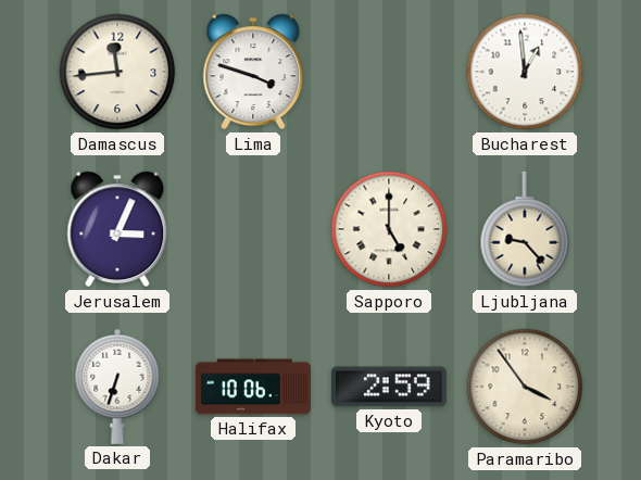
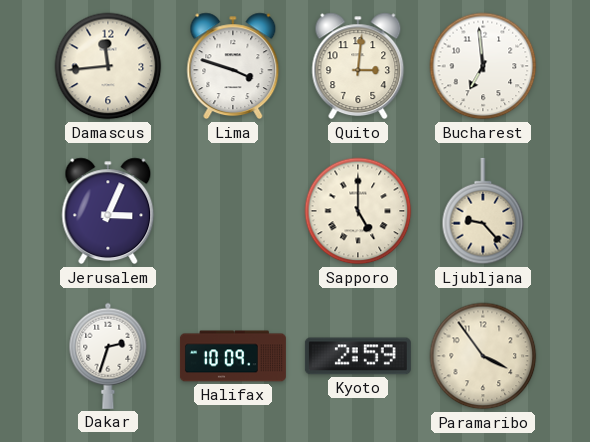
Quito: none -> 3:01 (358, 66)
Bucharest: 12:59 -> 6:59 (483, 66)
Dakar: 6:33 -> 2:33 (108, 356)
Halifax: 10:06 -> 10:09 (233, 356)
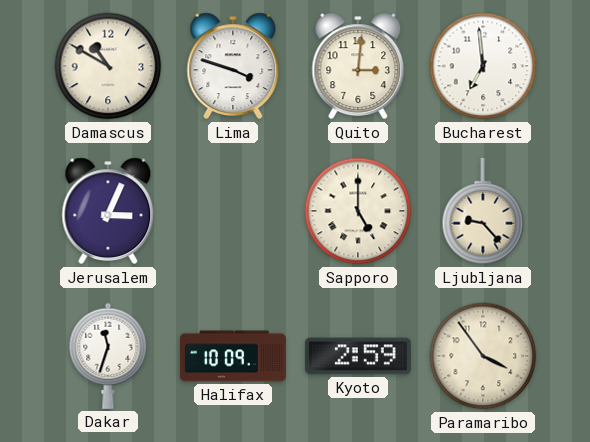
Damascus: 11:44 -> 10:50 (108, 66)
Dakar: 2:33 -> 11:33 (108, 356)
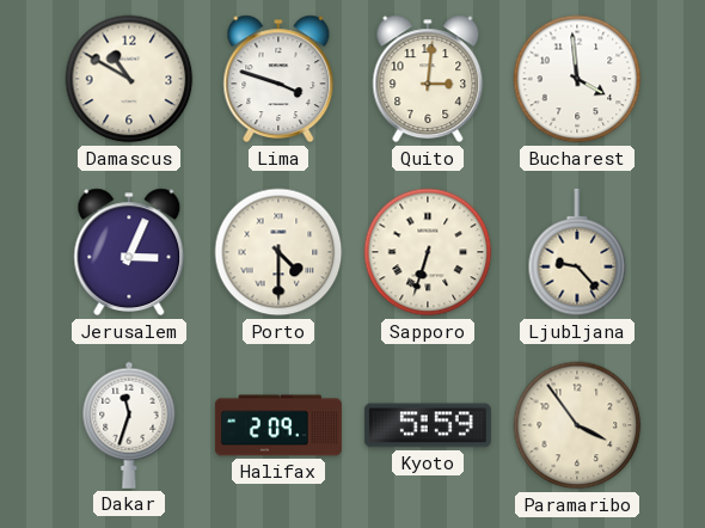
Bucharest: 6:59 -> 3:59 (577, 79)
Porto: none -> 4:30 (278, 252)
Sapporo: 5:00 -> 6:33 (428, 252)
Halifax: 10:09 -> 2:09 (278, 425)
Kyoto: 2:59 -> 5:59 (428, 425)
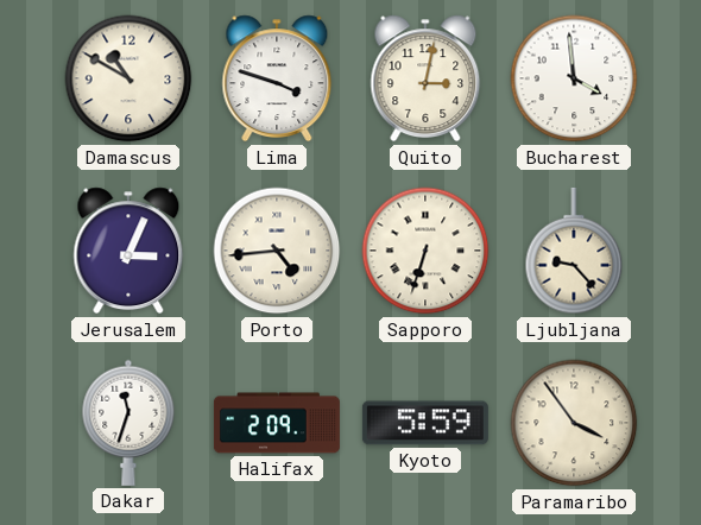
Quito: 3:01 -> 3:02 (425, 78)
Porto: 4:30 -> 4:44 (277, 251)
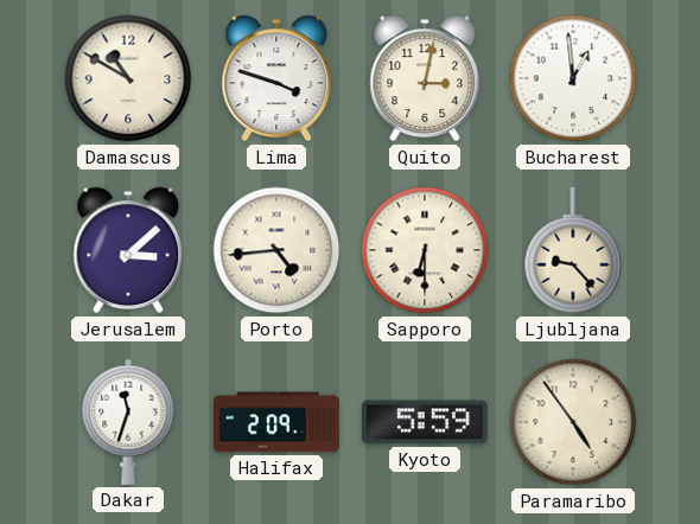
Bucharest: 3:59 -> 12:59 (573, 78)
Jerusalem: 3:04 -> 3:08 (128, 250)
Sapporo: 6:33 -> 6:30 (425, 250)
Paramaribo: 3:54 -> 4:54 (573, 422)
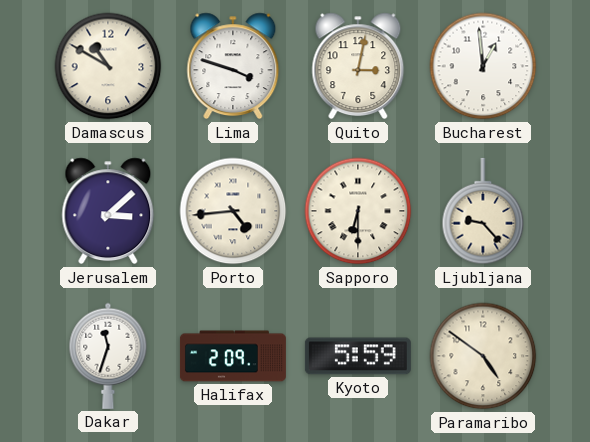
Paramaribo: 4:54 -> 4:51 (483, 356)
